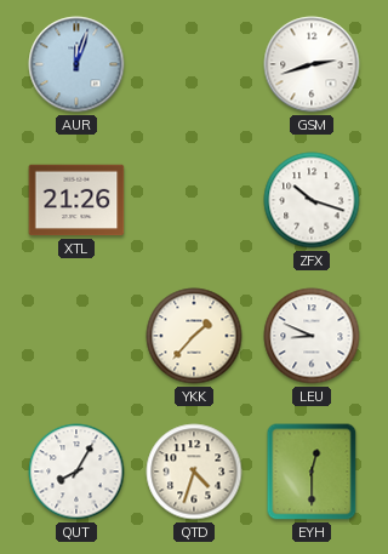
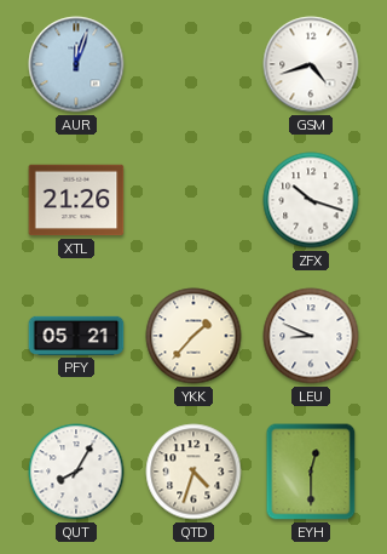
GSM: 2:42 -> 4:42 (311, 64)
PFY: none -> 05:21 (76, 336)
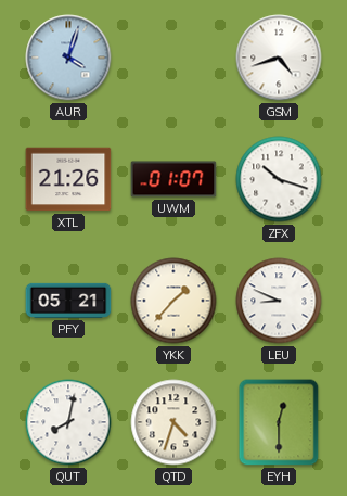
AUR: 12:03 -> 4:03 (68, 58)
UWM: none -> 01:07 (173, 179)
QUT: 8:05 -> 8:02 (68, 422)
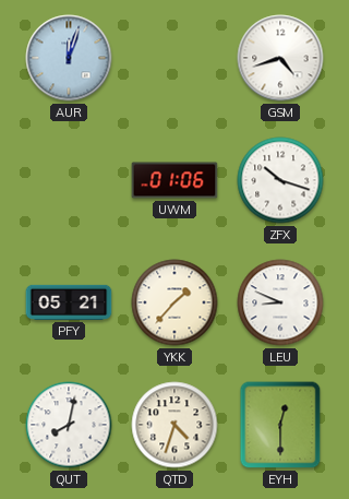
AUR: 4:03 -> 12:03 (69, 58)
XTL: 21:26 -> none (68, 179)
UWM: 01:07 -> 01:06 (174, 180)
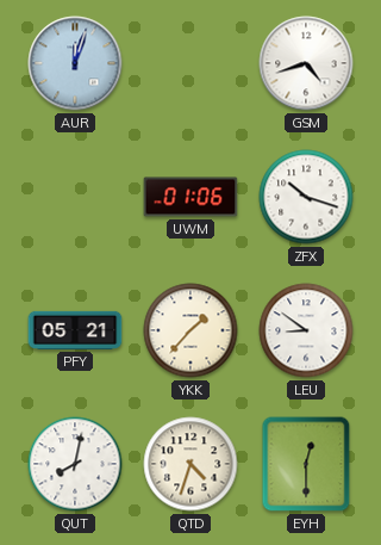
LEU: 8:49 -> 8:51 (306, 330)
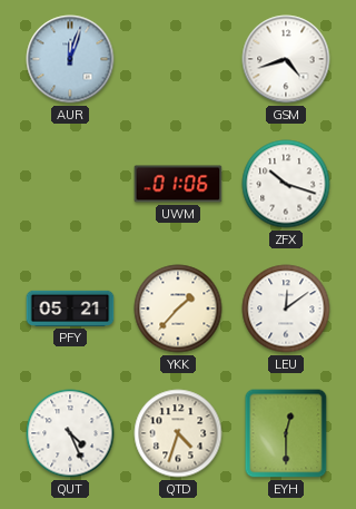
LEU: 8:51 -> 12:09 (286, 309)
QUT: 8:02 -> 4:26 (70, 433)
